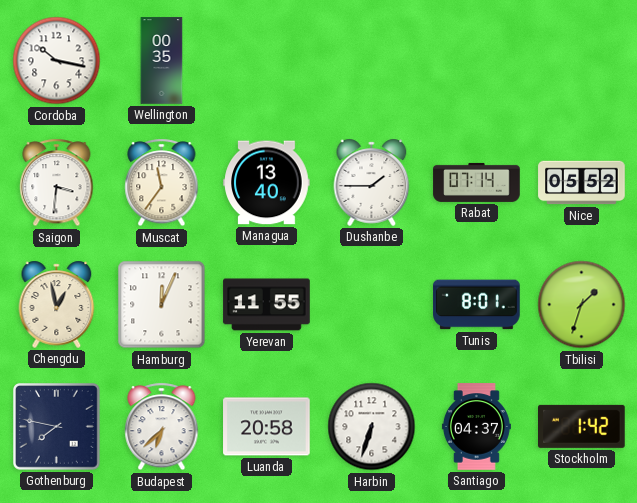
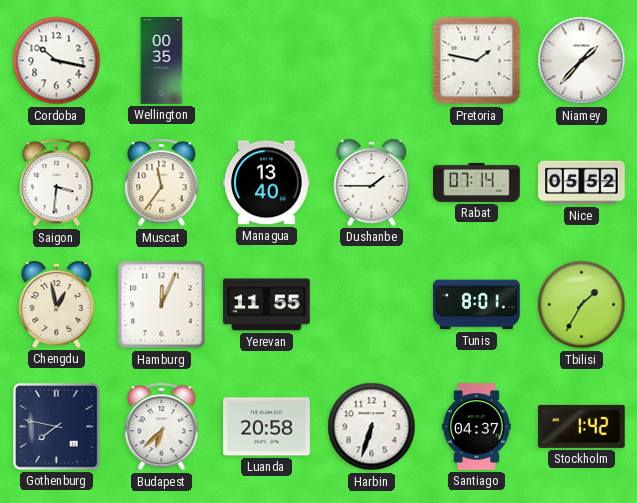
Pretoria: none -> 1:47 (477, 61)
Niamey: none -> 1:37 (582, 61)
Tbilisi: 1:33 -> 1:35 (582, 305)
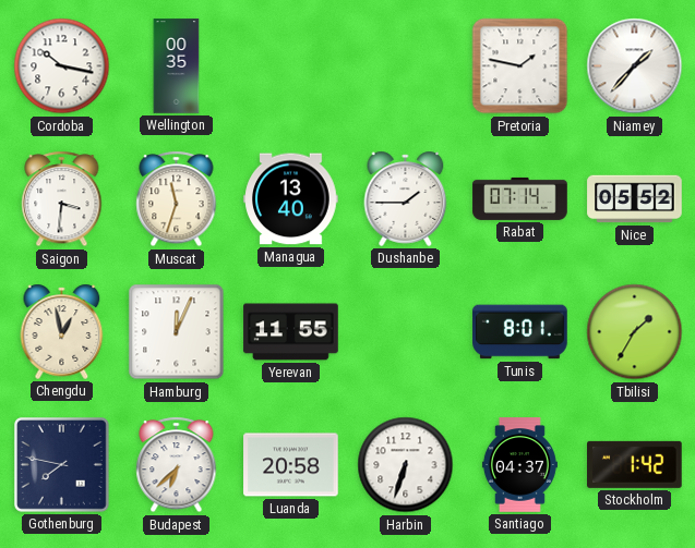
Muscat: 11:36 -> 11:33 (177, 199)
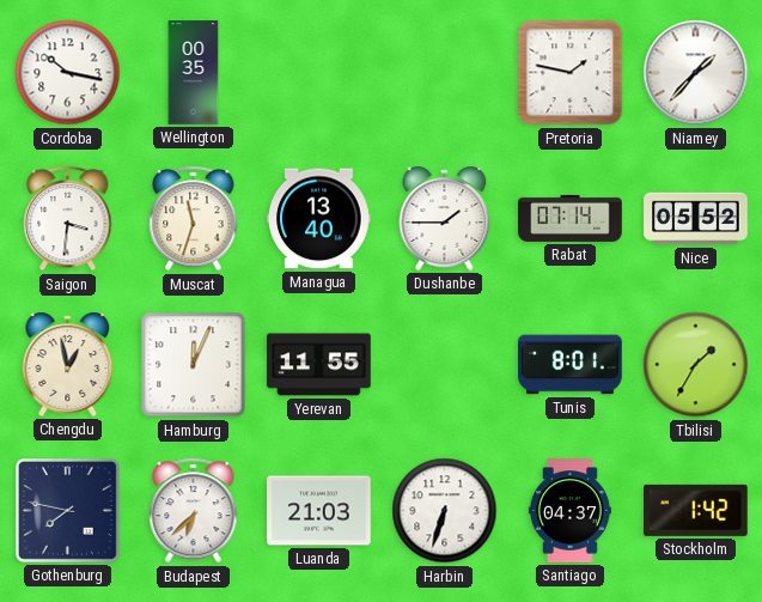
Luanda: 20:58 -> 21:03 (319, 511)
